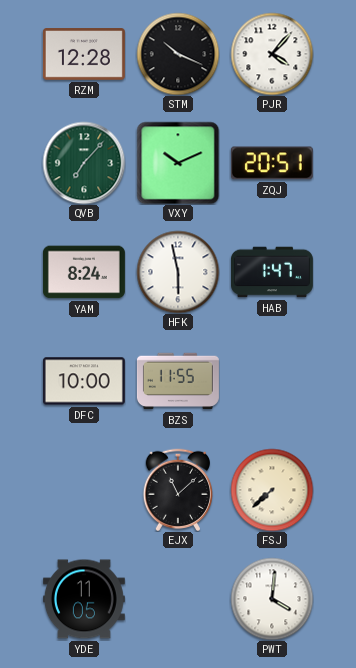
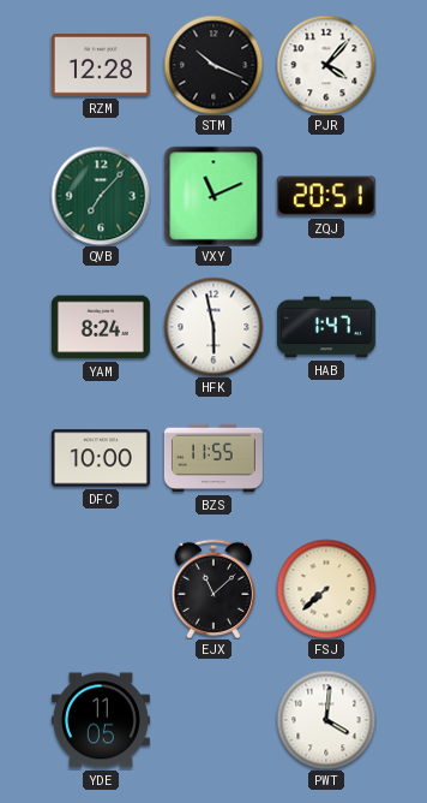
VXY: 10:11 -> 11:11 (213, 196)
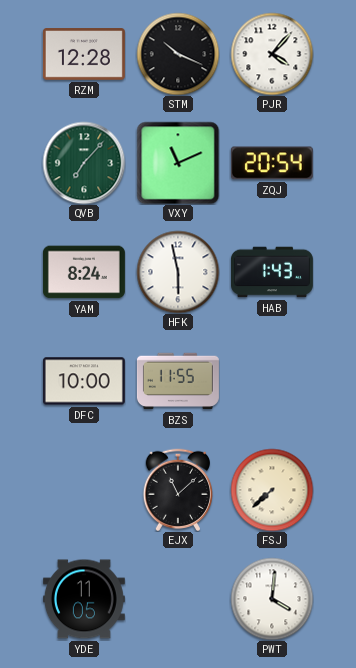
ZQJ: 20:51 -> 20:54 (272, 163)
HAB: 1:47 -> 1:43 (272, 272)
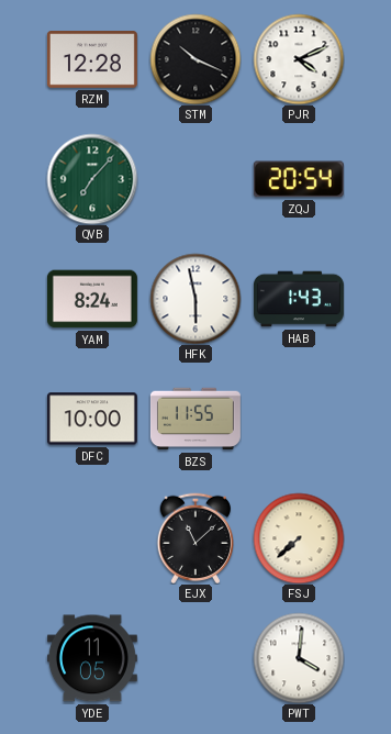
PJR: 4:07 -> 4:11 (299, 59)
VXY: 11:11 -> none (178, 163)
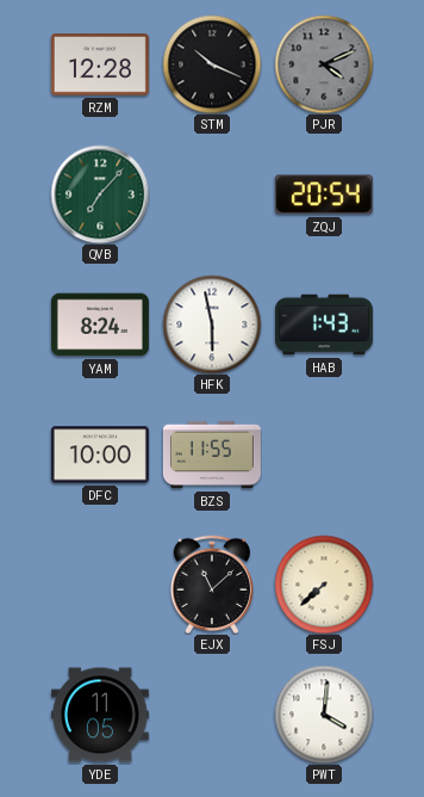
PJR dial: white -> grey (324, 64)
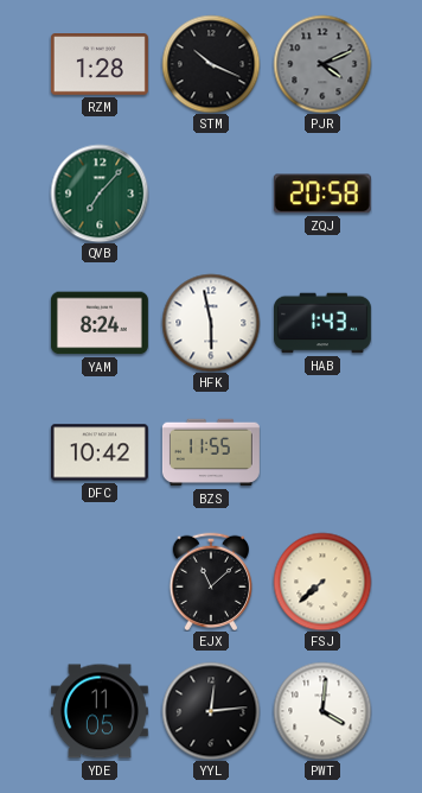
RZM: 12:28 -> 1:28 (100, 64)
ZQJ: 20:54 -> 20:58 (322, 194)
DFC: 10:00 -> 10:42 (100, 452)
YYL: none -> 12:14 (211, 711)
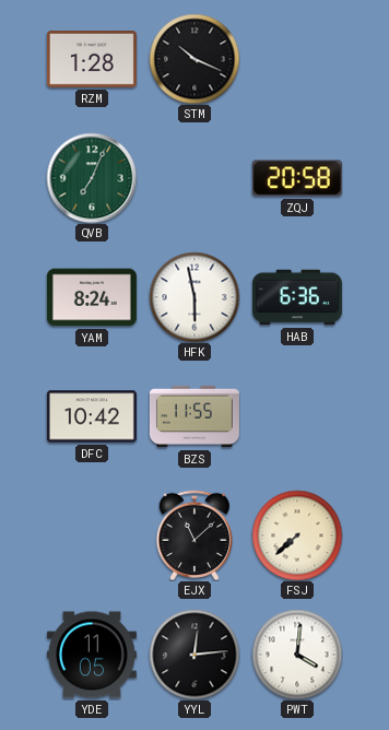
PJR: 4:11 -> none (322, 64)
QVB: 7:07 -> 7:04 (92, 178)
HAB: 1:43 -> 6:36 (297, 297)
